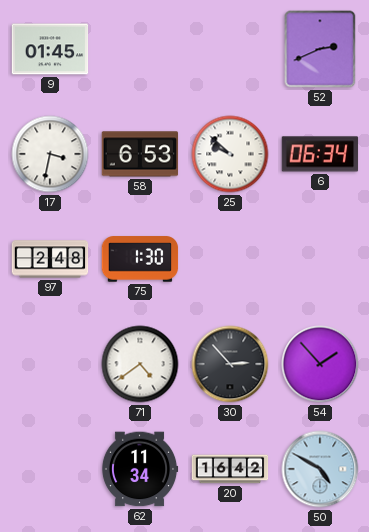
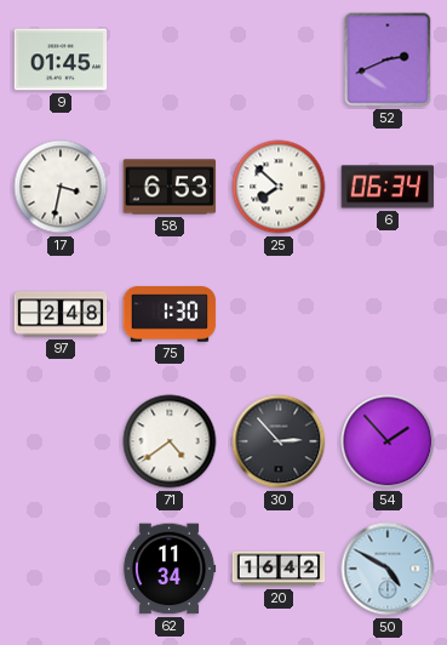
25: 9:52 -> 7:52 (279, 187)
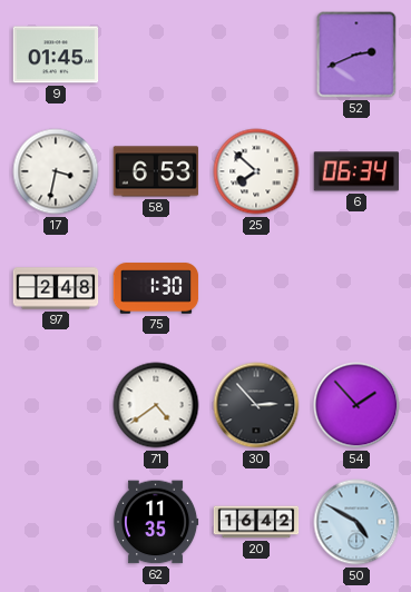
62: 11:34 -> 11:35 (156, 522)
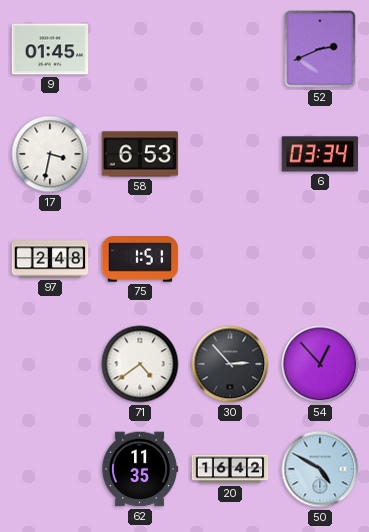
25: 7:52 -> none (256, 171)
6: 06:34 -> 03:34 (320, 154)
75: 1:30 -> 1:51 (140, 259)
54: 1:53 -> 12:53 (320, 364)
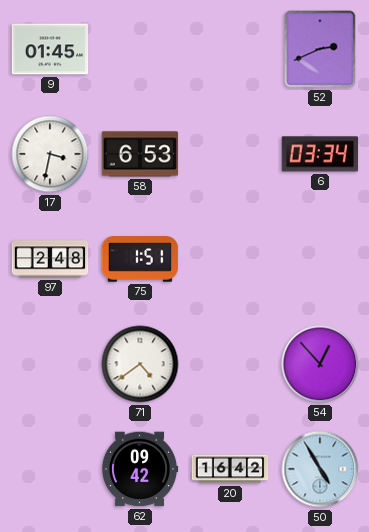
30: 2:53 -> none (230, 364)
62: 11:35 -> 09:42 (140, 469)
50: 4:50 -> 4:55 (320, 469)
